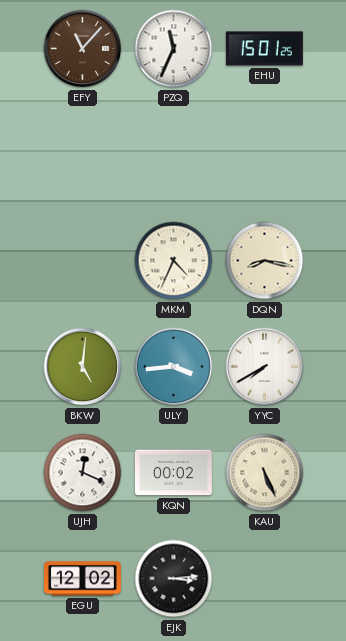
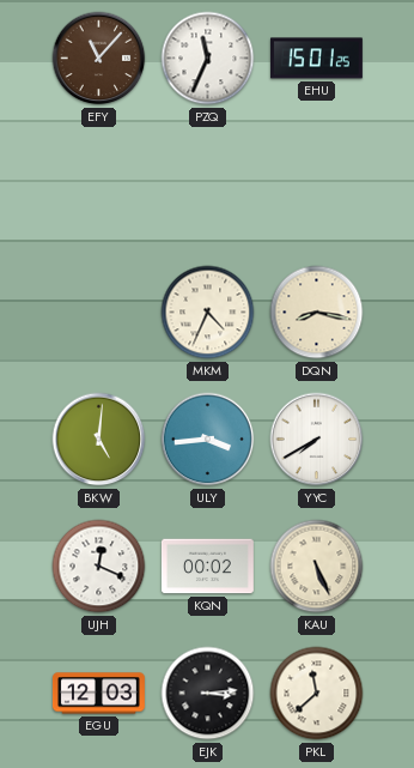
EGU: 12:02 -> 12:03 (98, 694)
PKL: none -> 11:38 (317, 694)
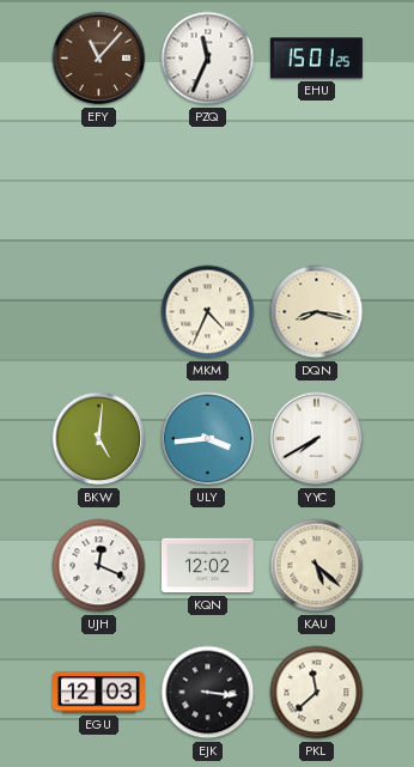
KQN: 00:02 -> 12:02 (207, 566)
KAU: 5:26 -> 5:22 (317, 566)
EJK: 3:14 -> 3:16 (208, 693)
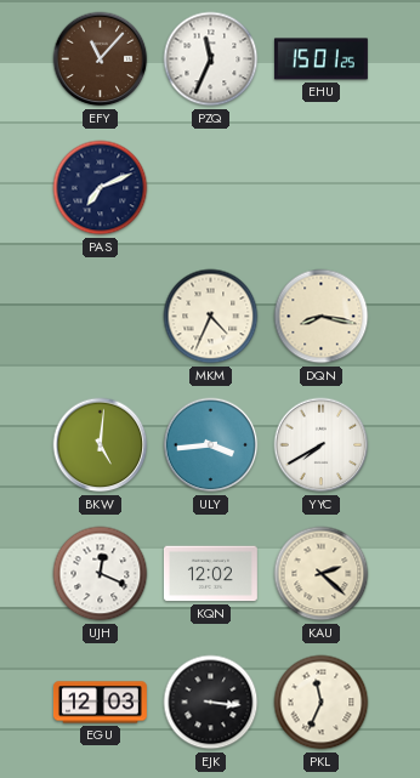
PAS: none -> 7:11 (101, 188)
KAU: 5:22 -> 2:22 (322, 574)
PKL: 11:38 -> 11:34 (322, 703)
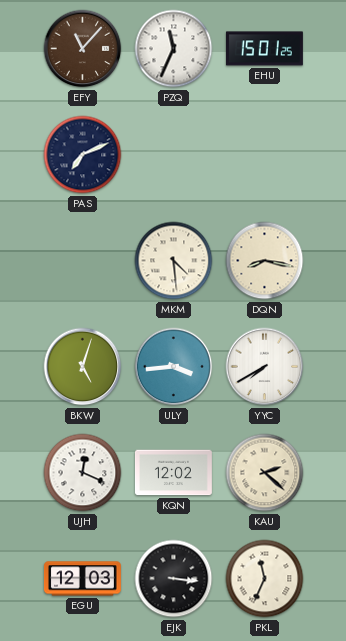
MKM: 4:34 -> 4:29 (174, 261)
BKW: 5:01 -> 5:03 (83, 367)
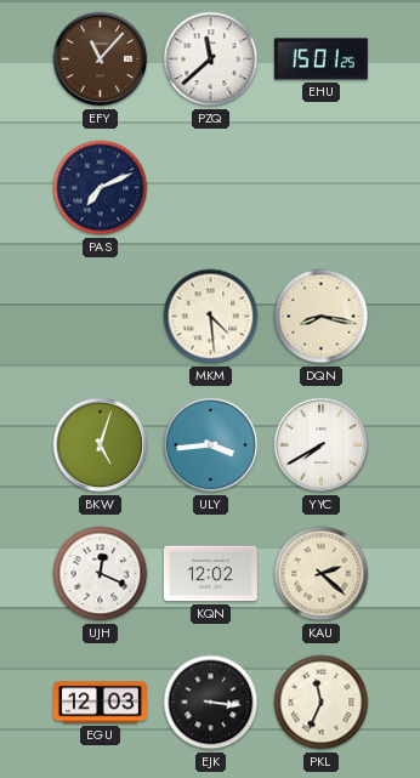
PZQ: 11:34 -> 11:38 (211, 59)
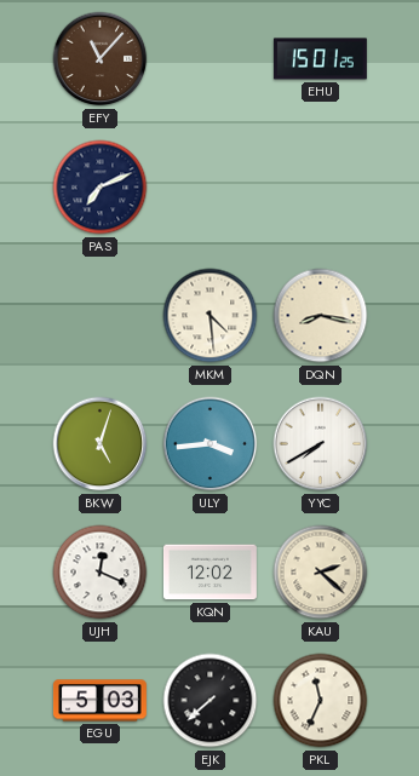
PZQ: 11:38 -> none (211, 59)
EGU: 12:03 -> 5:03 (99, 701)
EJK: 3:16 -> 7:38 (211, 701)
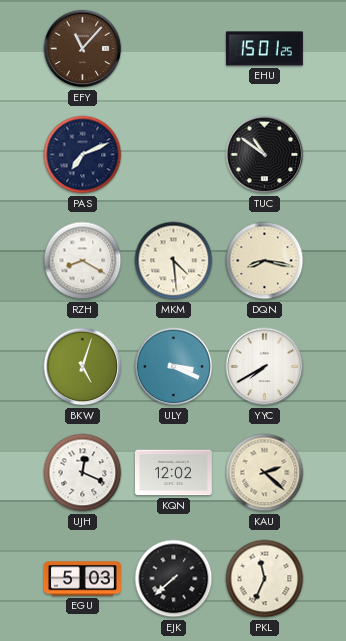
TUC: none -> 10:51 (265, 155)
RZH: none -> 8:20 (83, 261)
ULY: 3:44 -> 3:19 (174, 367)
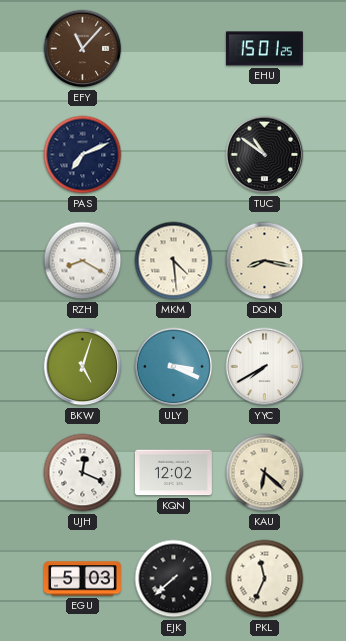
KAU: 2:22 -> 6:22 (265, 473)
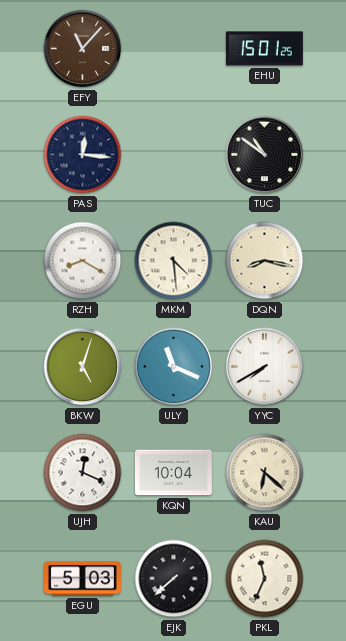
PAS: 7:11 -> 12:16 (83, 155)
ULY: 3:19 -> 11:19 (174, 367)
KQN: 12:02 -> 10:04 (173, 473)
